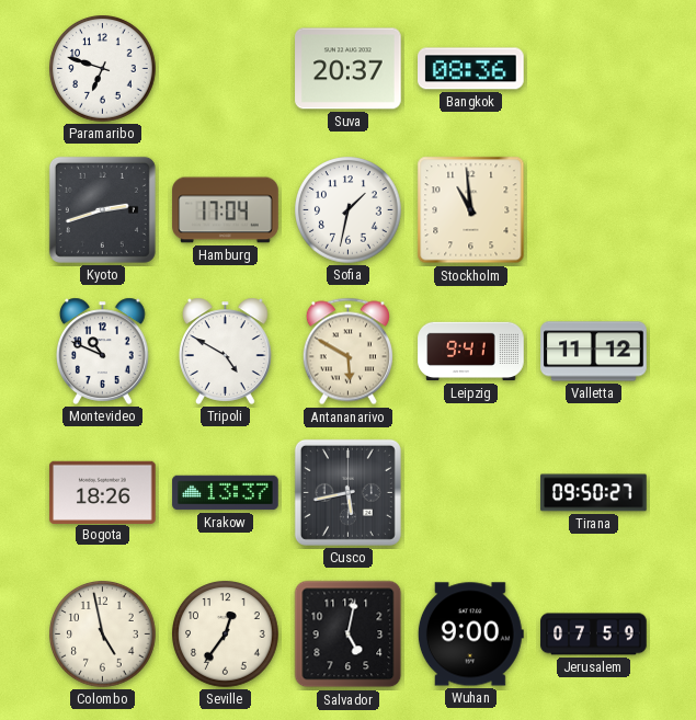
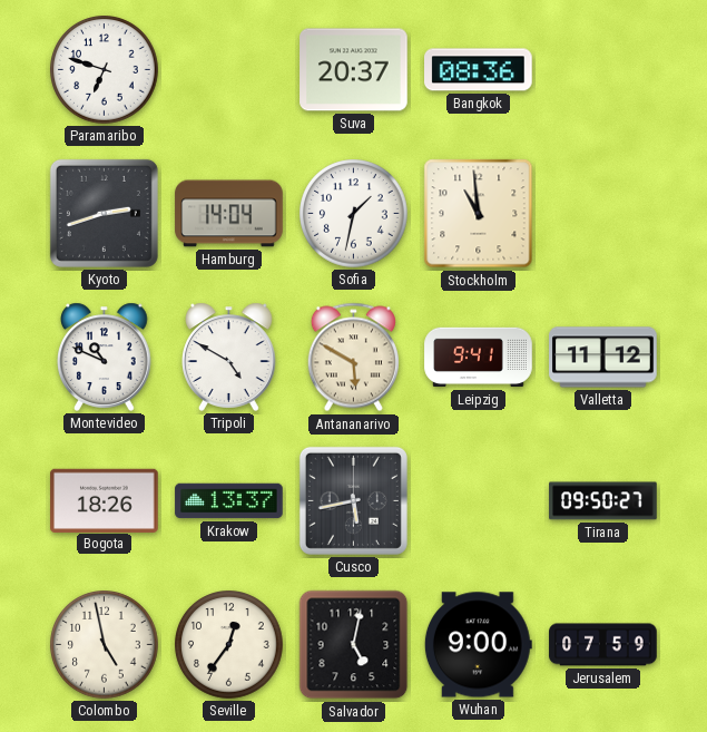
Hamburg: 17:04 -> 14:04 (229, 214)
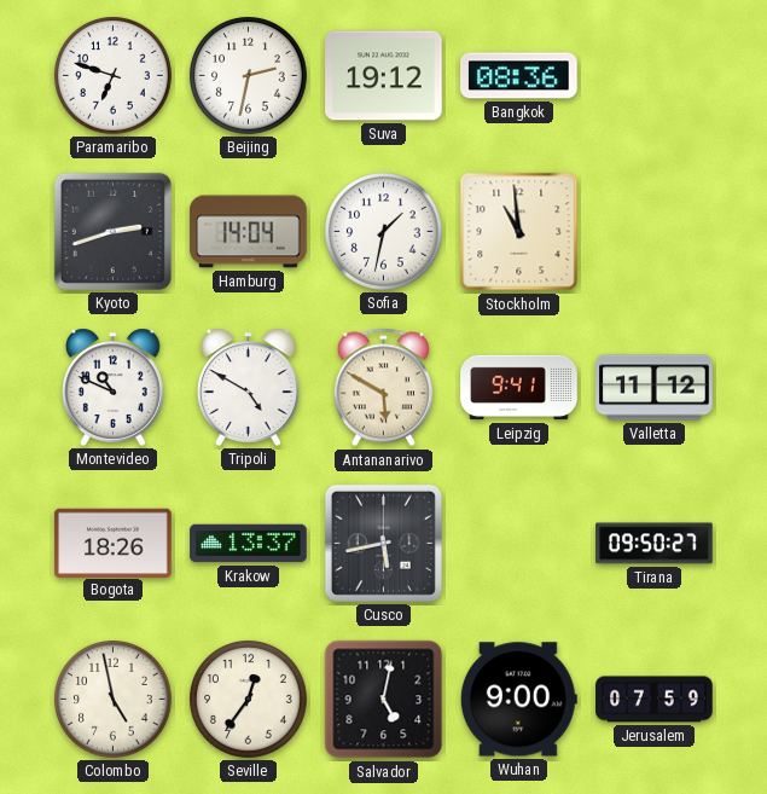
Beijing: none -> 2:32 (249, 76)
Suva: 20:37 -> 19:12 (384, 76)
